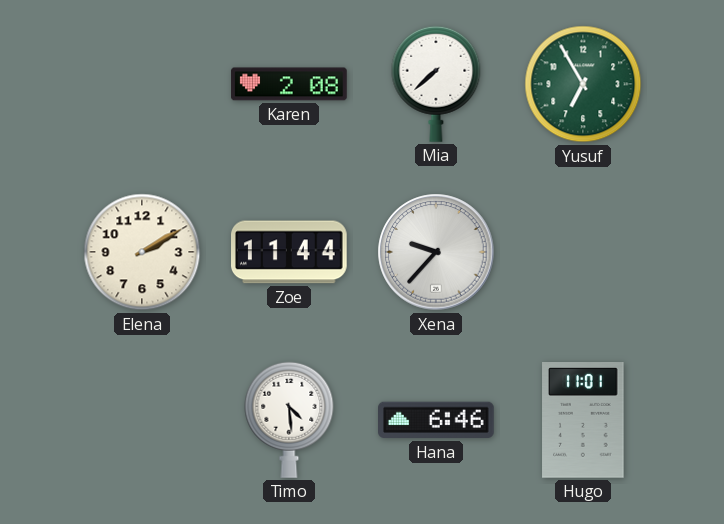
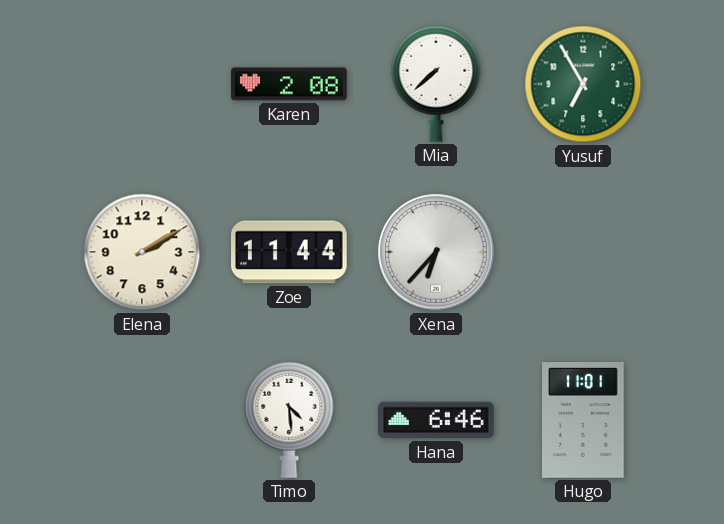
Xena: 9:37 -> 6:37 (436, 252)
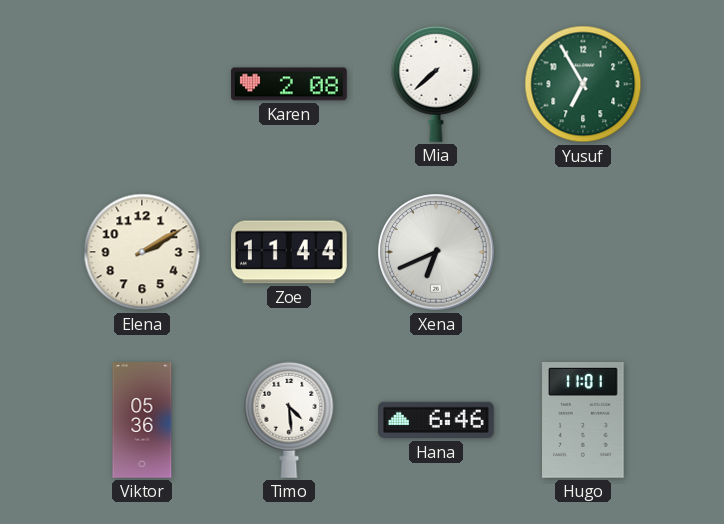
Xena: 6:37 -> 6:41 (436, 252)
Viktor: none -> 05:36 (142, 420)
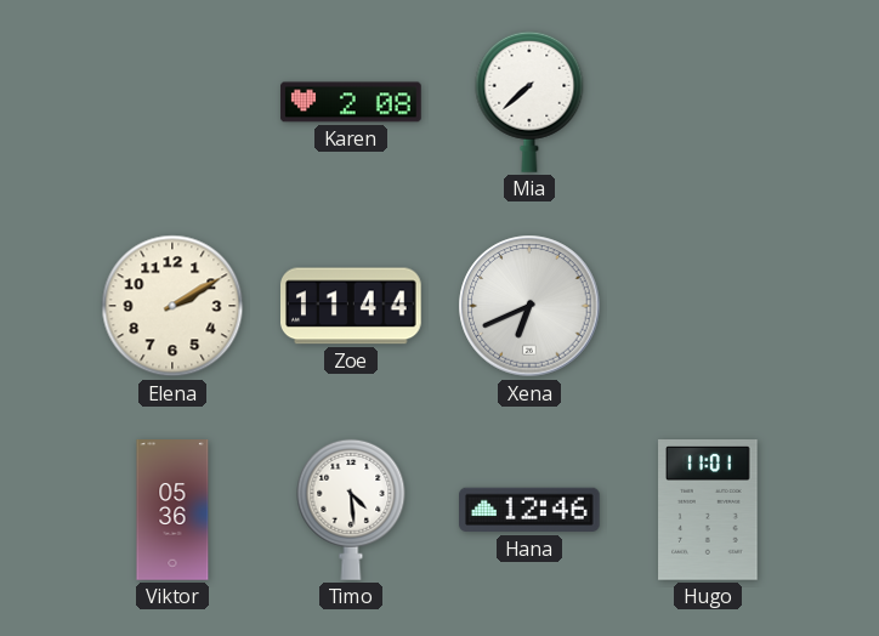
Yusuf: 6:55 -> none (583, 84)
Hana: 6:46 -> 12:46 (531, 510)
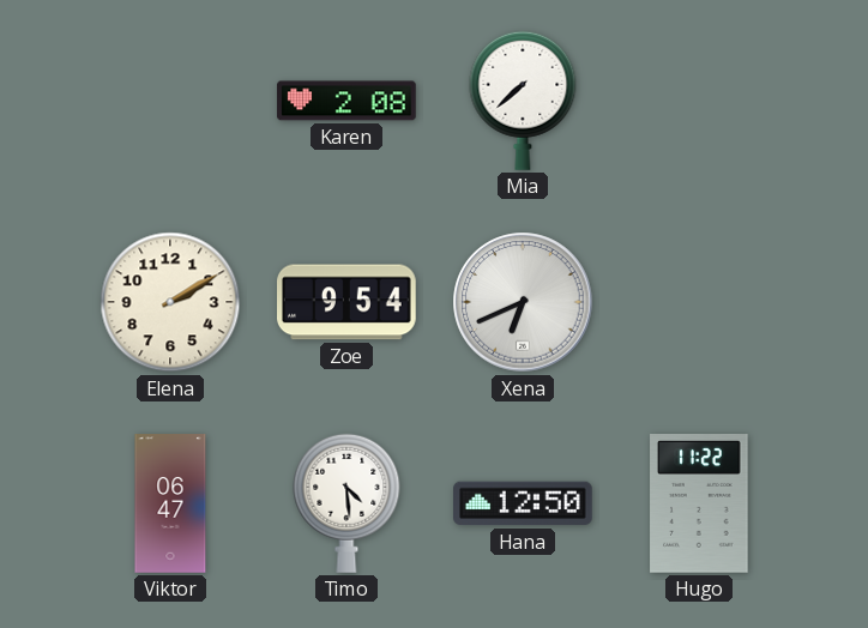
Zoe: 11:44 -> 9:54 (348, 302)
Viktor: 05:36 -> 06:47 (170, 503)
Hana: 12:46 -> 12:50 (524, 503)
Hugo: 11:01 -> 11:22 (699, 505)
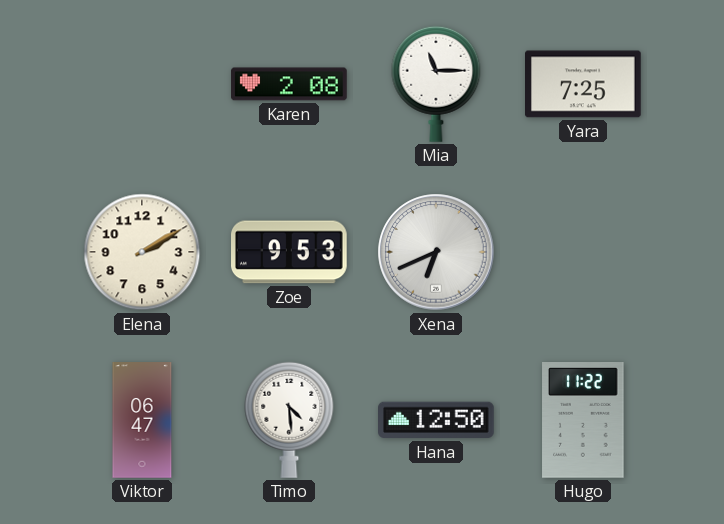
Mia: 7:38 -> 11:15 (436, 84)
Yara: none -> 7:25 (584, 84)
Zoe: 9:54 -> 9:53 (290, 252)
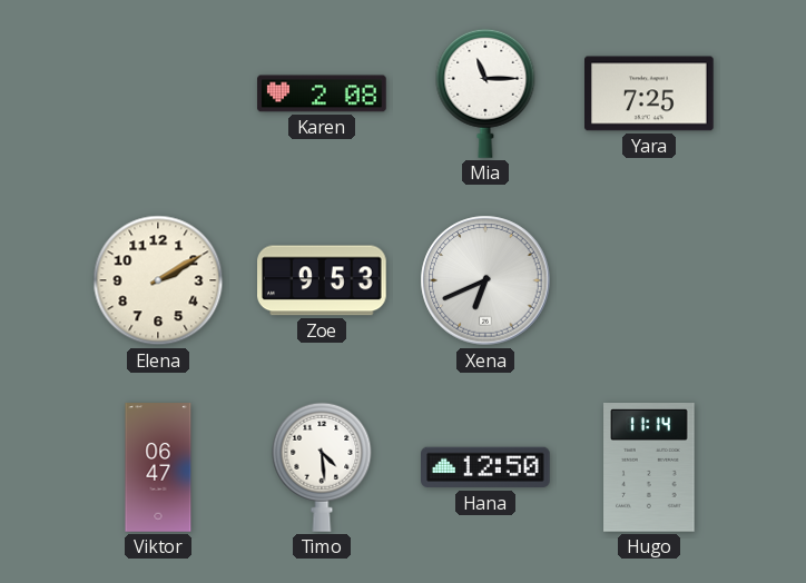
Hugo: 11:22 -> 11:14 (649, 468)
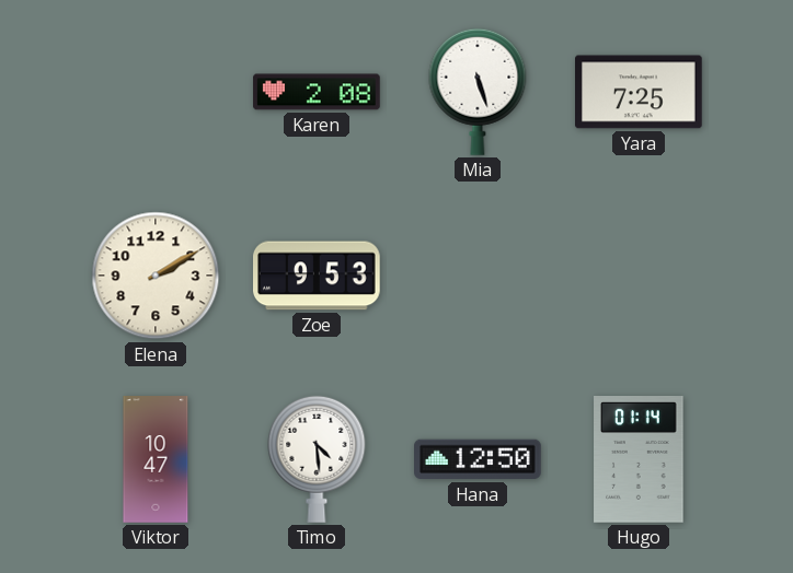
Mia: 11:15 -> 5:27 (478, 92)
Xena: 6:41 -> none (485, 280)
Viktor: 06:47 -> 10:47 (156, 459)
Hugo: 11:14 -> 01:14 (639, 460)
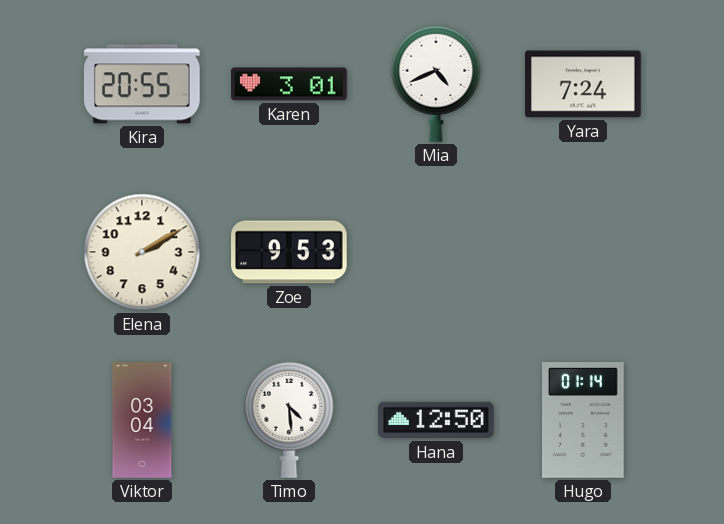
Kira: none -> 20:55 (142, 84)
Karen: 2:08 -> 3:01 (289, 84)
Mia: 5:27 -> 4:41 (436, 84)
Yara: 7:25 -> 7:24 (584, 84)
Viktor: 10:47 -> 03:04 (142, 420)
